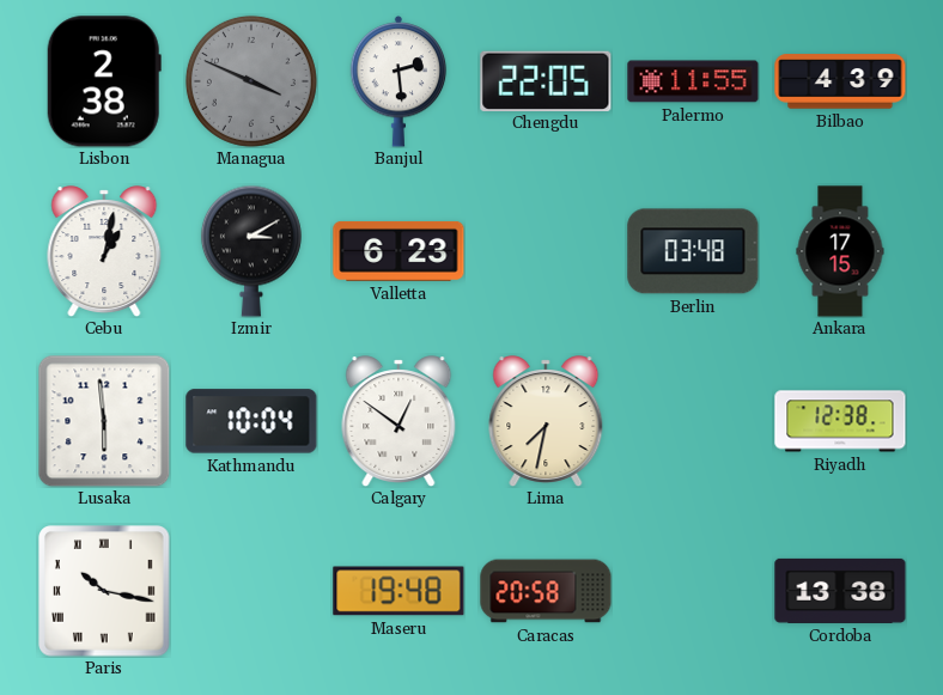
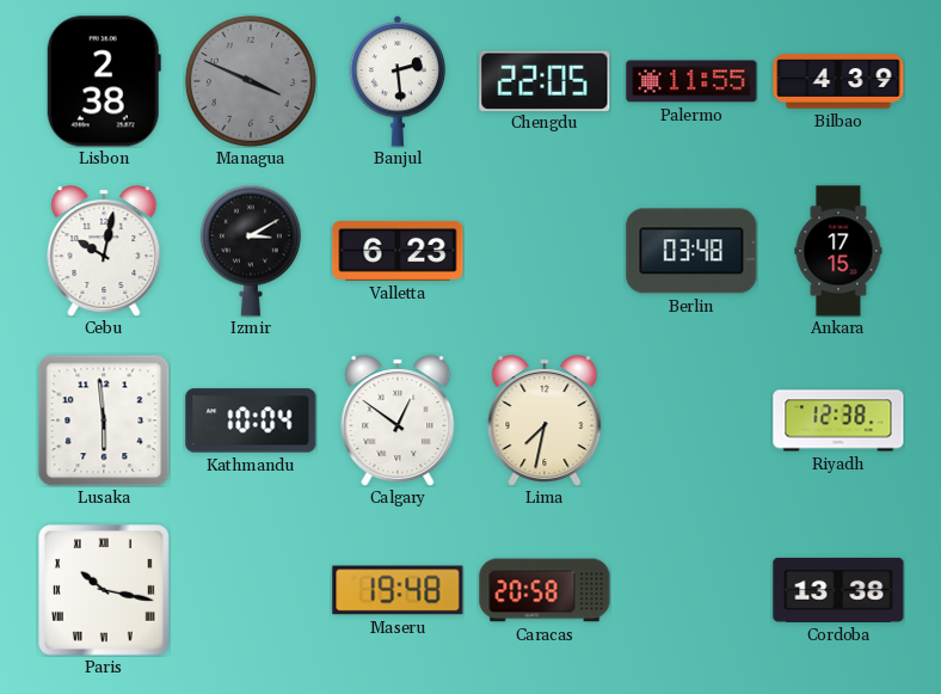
Cebu: 1:02 -> 10:02 (104, 251)
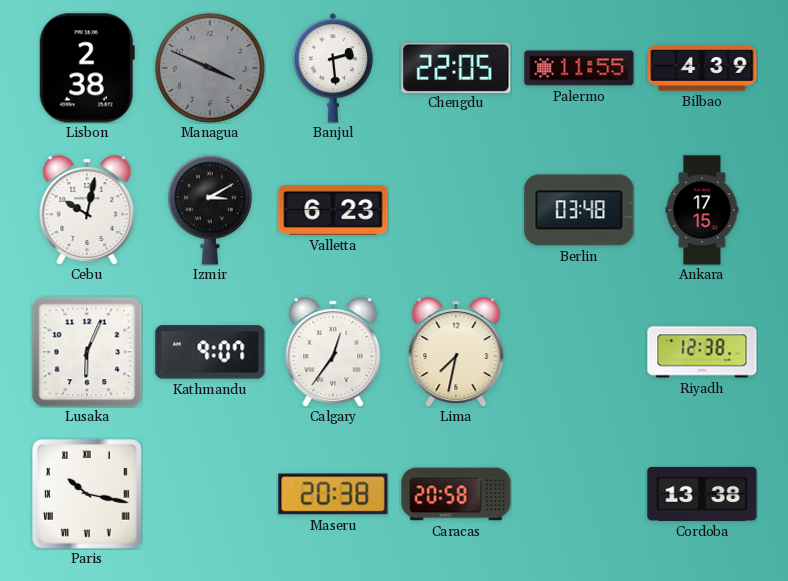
Lusaka: 5:59 -> 6:04 (87, 352)
Kathmandu: 10:04 -> 9:07 (210, 352)
Calgary: 12:51 -> 12:36 (333, 352)
Maseru: 19:48 -> 20:38 (333, 494)
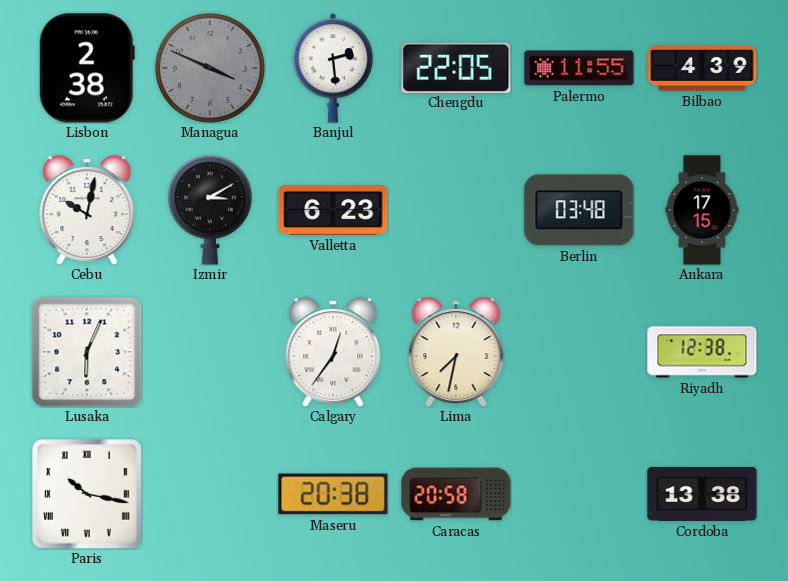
Kathmandu: 9:07 -> none (210, 352)
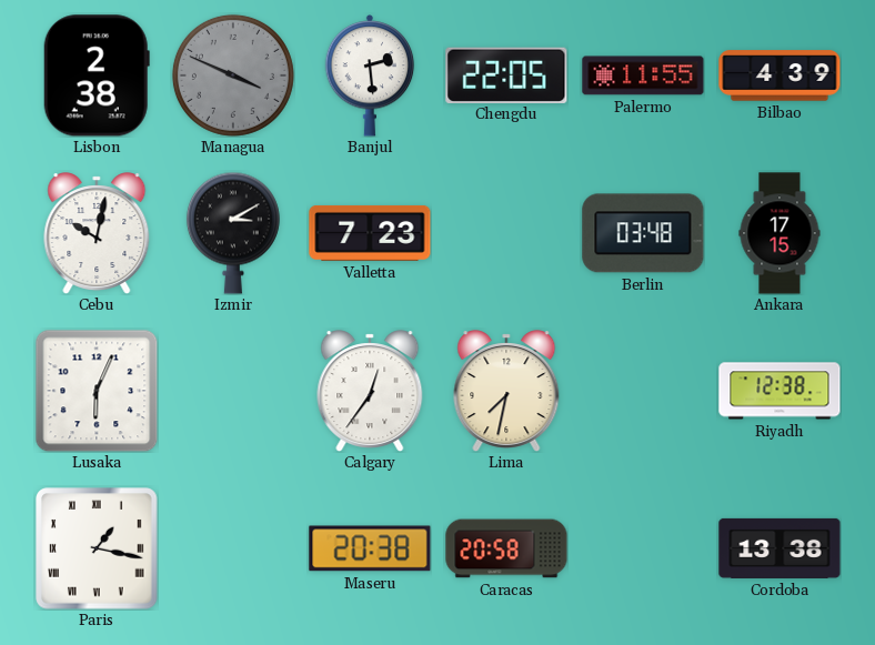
Valletta: 6:23 -> 7:23 (370, 233)
Paris: 10:17 -> 1:17 (97, 548)
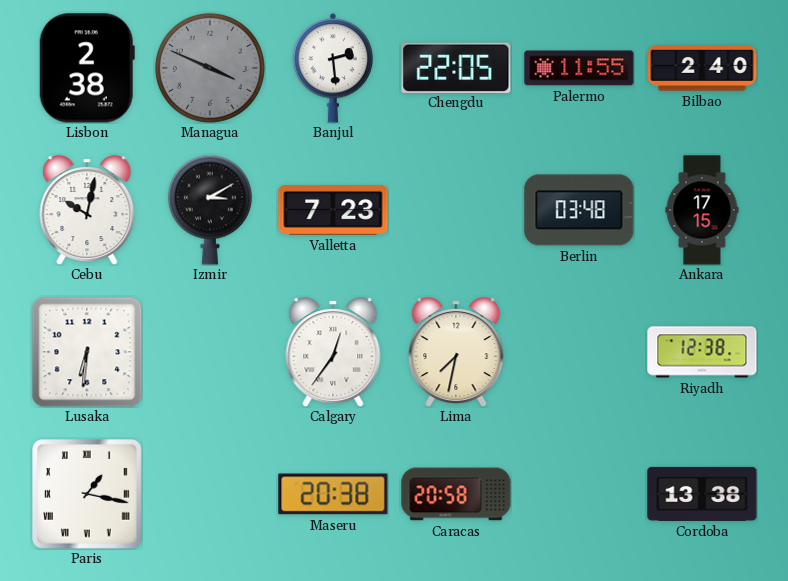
Bilbao: 4:39 -> 2:40 (702, 68)
Lusaka: 6:04 -> 6:31 (87, 352)
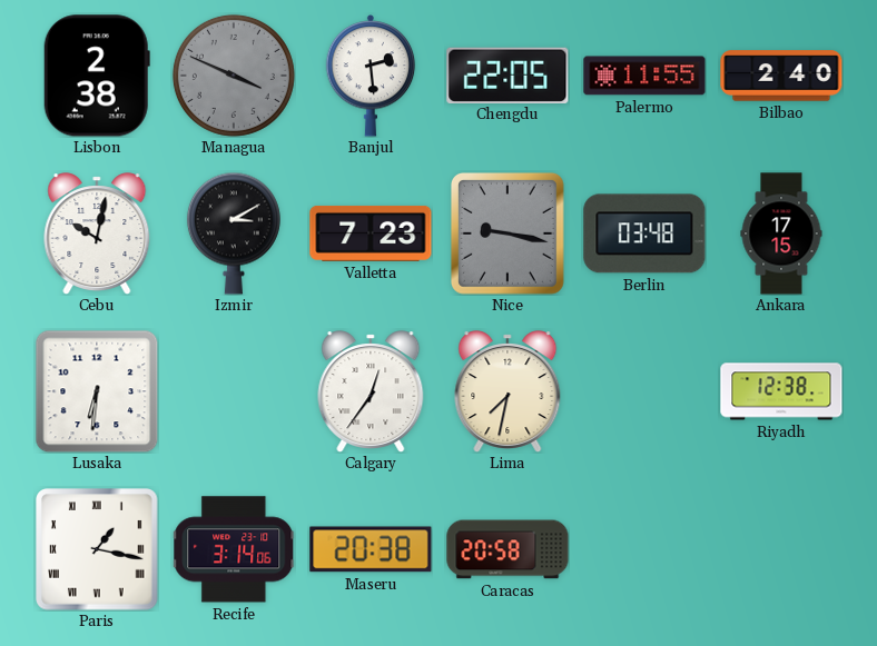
Nice: none -> 9:17 (508, 235)
Recife: none -> 3:14 (234, 549)
Cordoba: 13:38 -> none (702, 494)
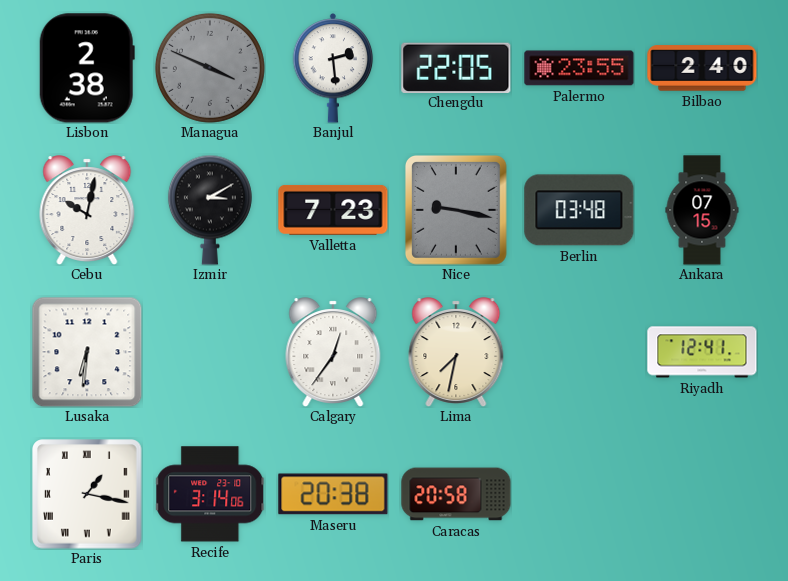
Palermo: 11:55 -> 23:55 (579, 68)
Ankara: 17:15 -> 07:15 (702, 210)
Riyadh: 12:38 -> 12:41 (702, 352)
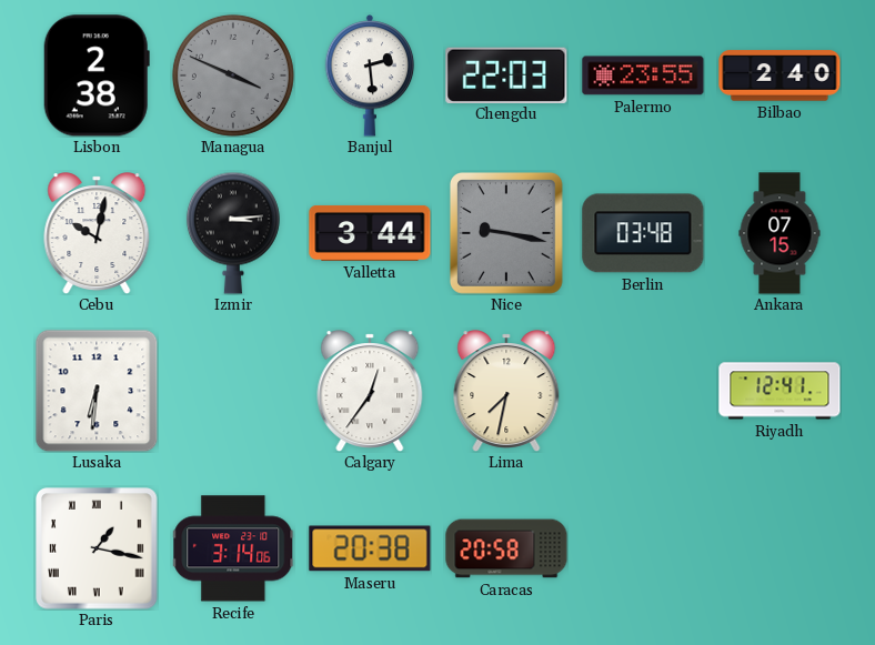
Chengdu: 22:05 -> 22:03 (506, 74)
Izmir: 3:10 -> 3:14 (233, 233)
Valletta: 7:23 -> 3:44 (370, 233)
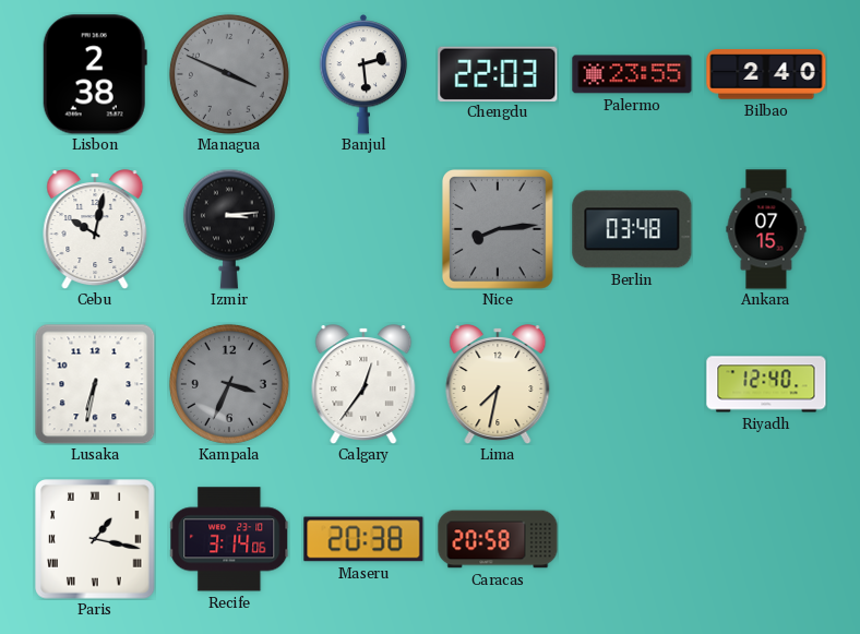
Valletta: 3:44 -> none (370, 233)
Nice: 9:17 -> 8:14 (498, 230)
Lusaka: 6:31 -> 6:32 (95, 384)
Kampala: none -> 3:34 (229, 384)
Riyadh: 12:41 -> 12:40 (766, 384)
